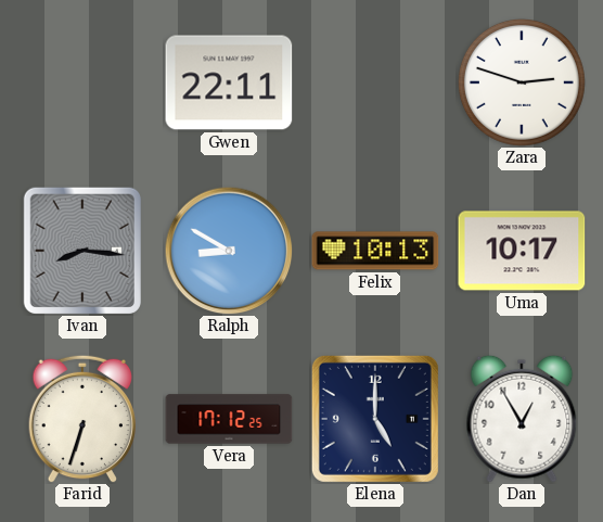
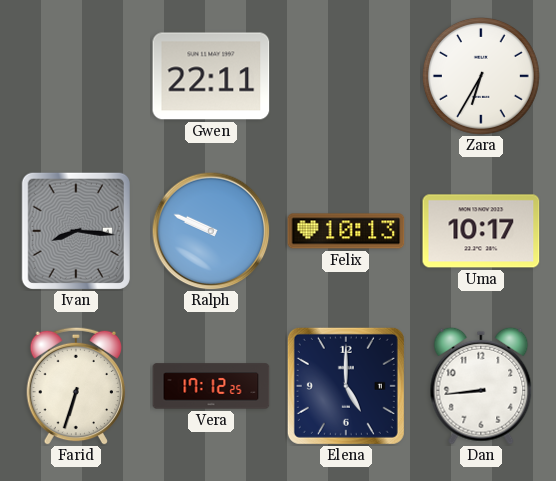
Zara: 2:48 -> 6:35 (481, 76)
Ralph: 8:50 -> 9:49 (211, 231)
Dan: 12:55 -> 8:44 (481, 386)
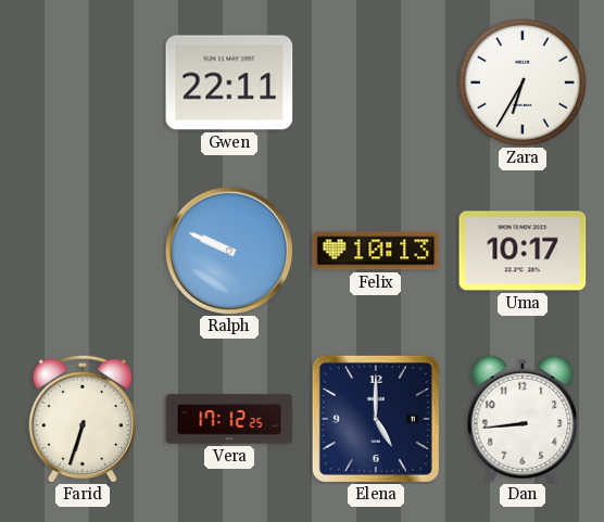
Ivan: 8:16 -> none (76, 231)
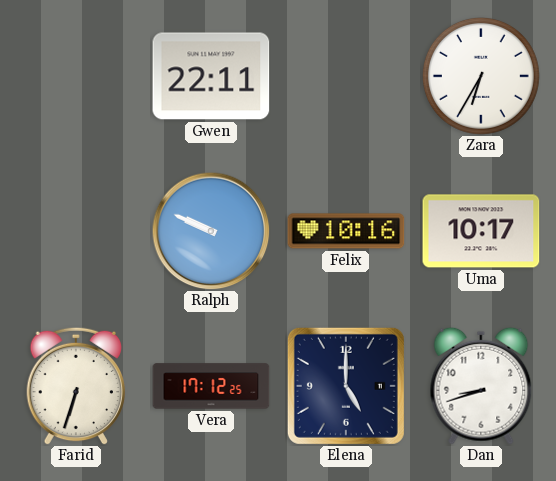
Felix: 10:13 -> 10:16 (346, 231)
Dan: 8:44 -> 8:42 (481, 386)
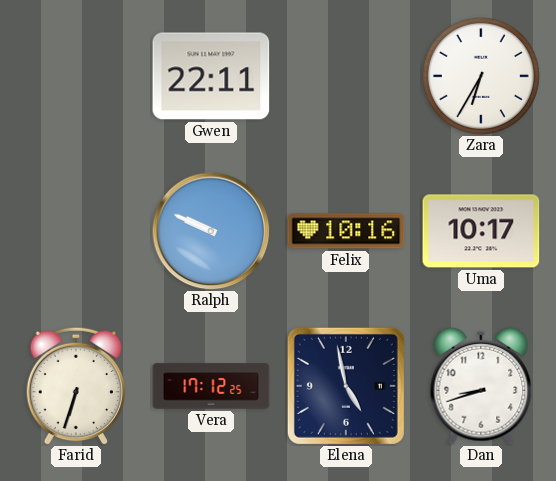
Elena: 5:00 -> 4:58 (346, 386)
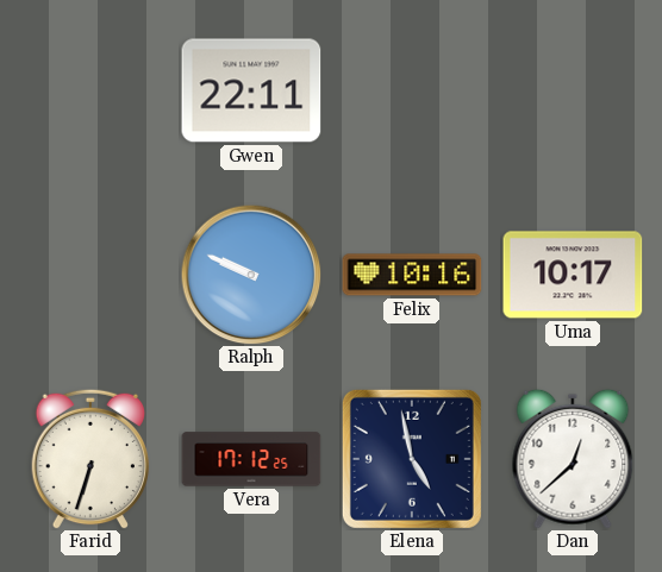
Zara: 6:35 -> none (481, 76)
Dan: 8:42 -> 12:38 (573, 459)
